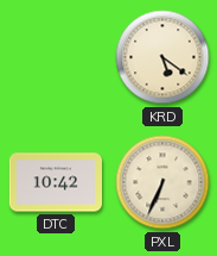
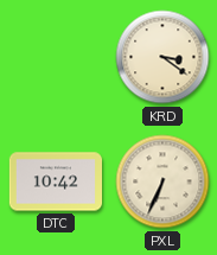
KRD: 5:21 -> 3:21 (162, 57)
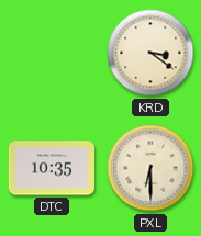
DTC: 10:42 -> 10:35 (51, 168)
PXL: 6:34 -> 6:30 (150, 168)
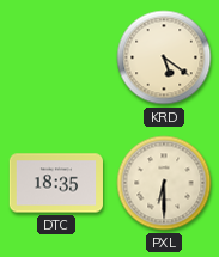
KRD: 3:21 -> 5:21 (164, 57)
DTC: 10:35 -> 18:35 (55, 183)
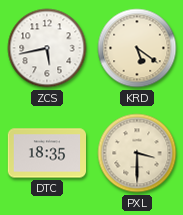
ZCS: none -> 5:43 (47, 48)
PXL: 6:30 -> 3:30 (137, 153)
